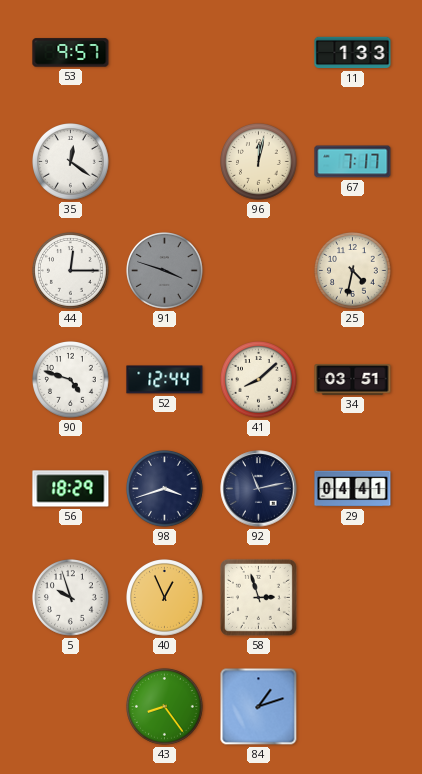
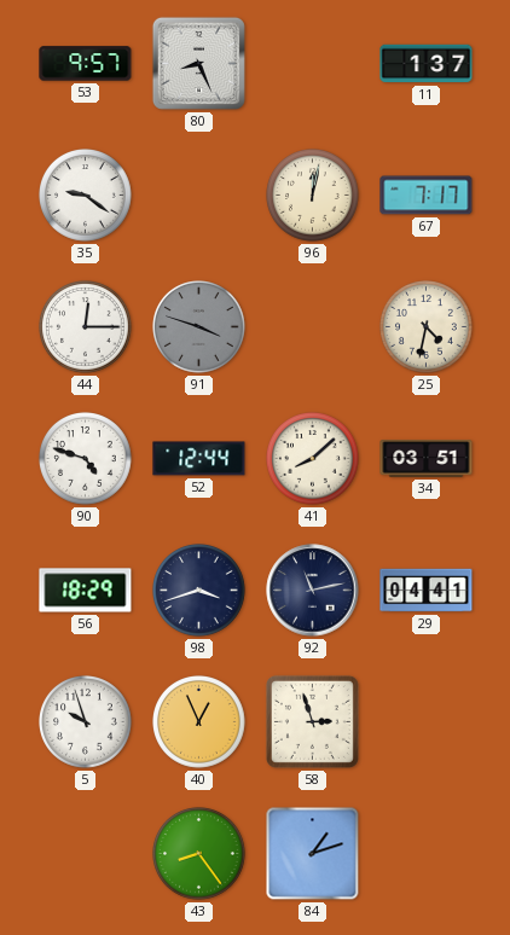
80: none -> 8:26 (198, 63)
11: 1:33 -> 1:37 (427, 64)
35: 12:21 -> 9:21 (86, 196)
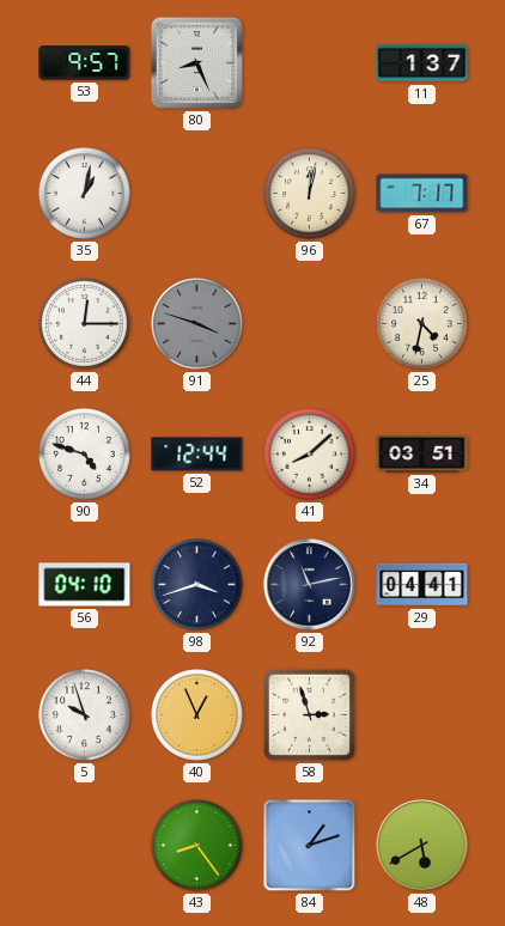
35: 9:21 -> 1:02 (85, 194)
56: 18:29 -> 04:10 (85, 585)
48: none -> 5:40 (422, 846)
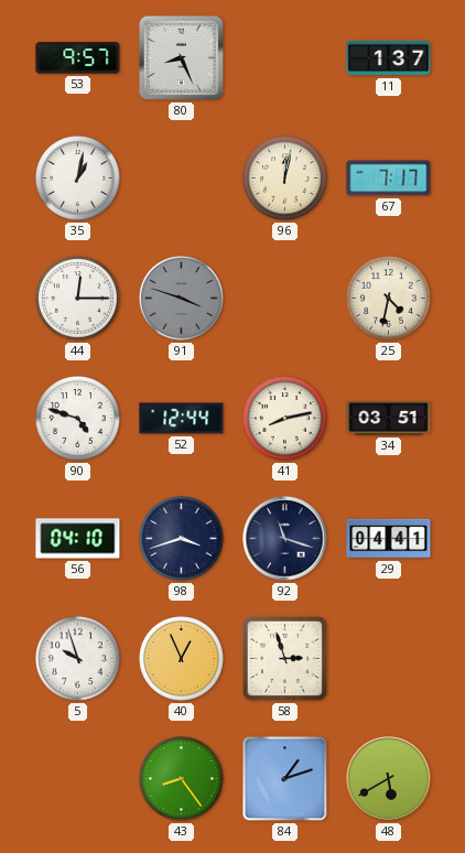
41: 8:08 -> 8:13 (285, 419)
92: 11:13 -> 11:18 (285, 539)
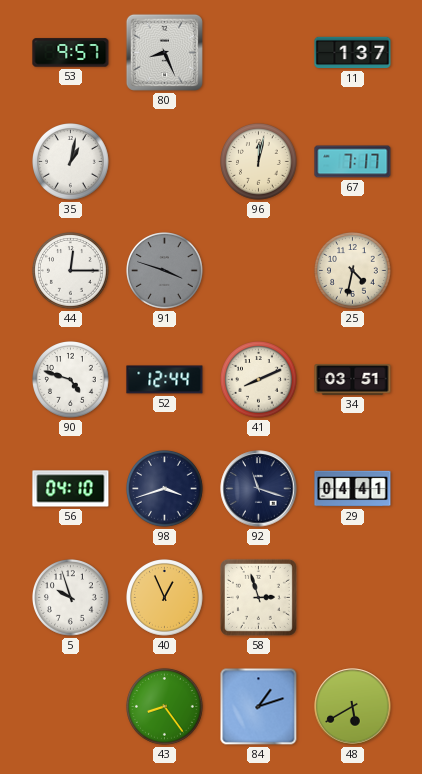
41: 8:13 -> 8:11 (259, 380)
